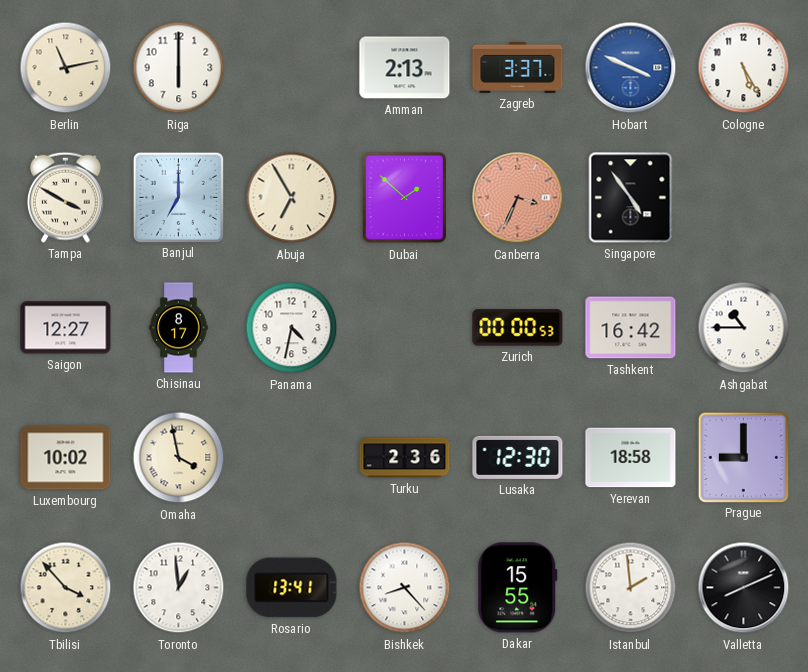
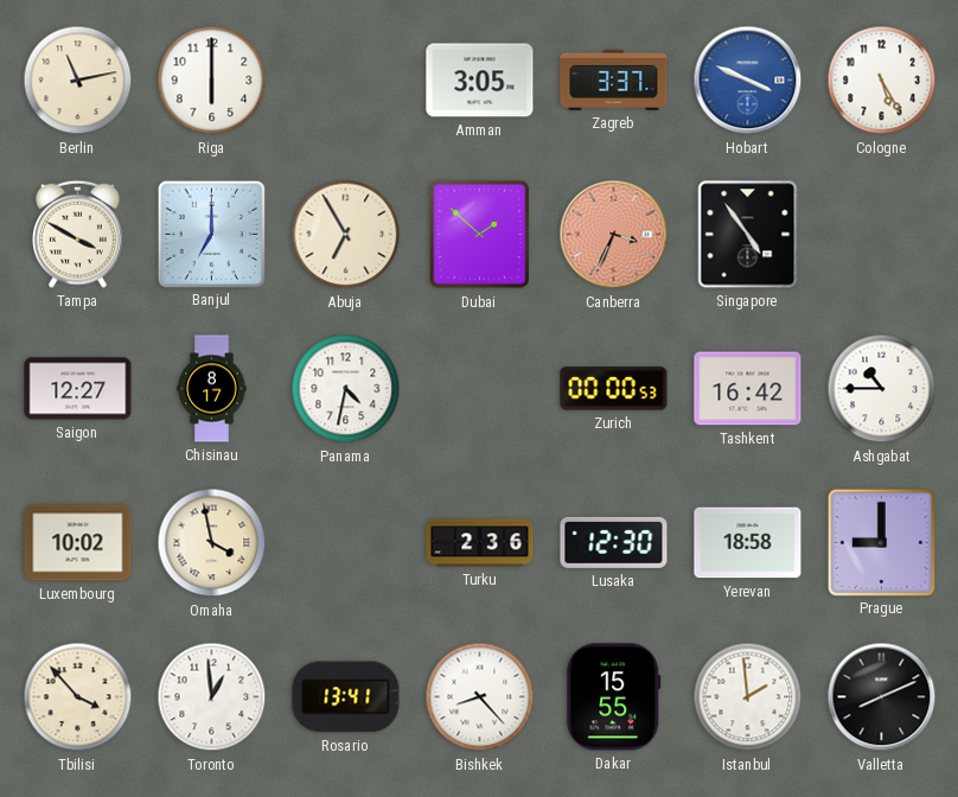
Amman: 2:13 -> 3:05 (480, 81)
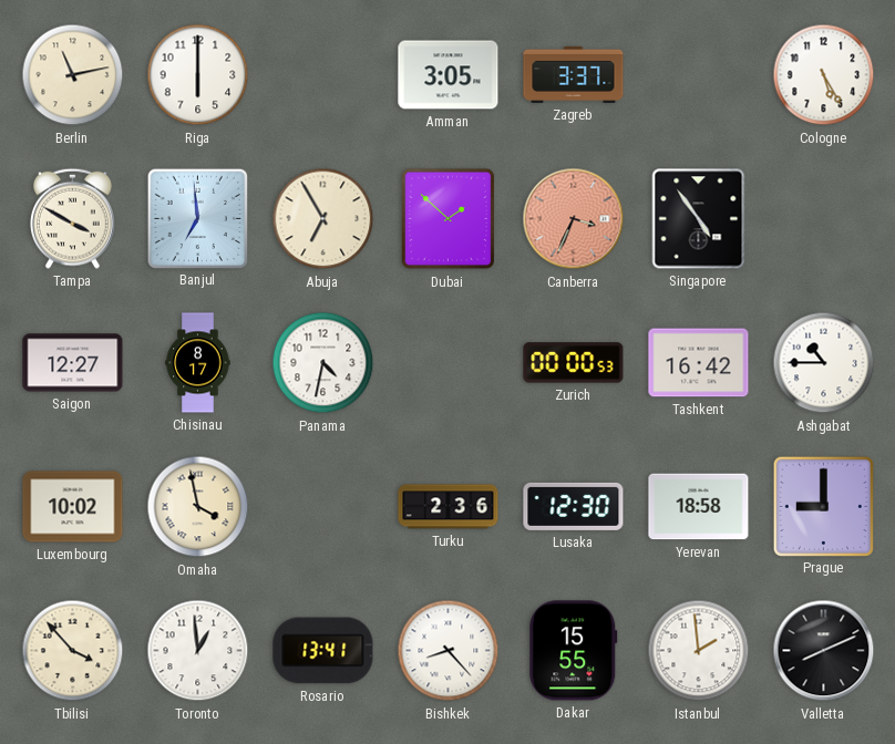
Hobart: 3:49 -> none (748, 81)
Banjul: 7:00 -> 6:59 (197, 218)
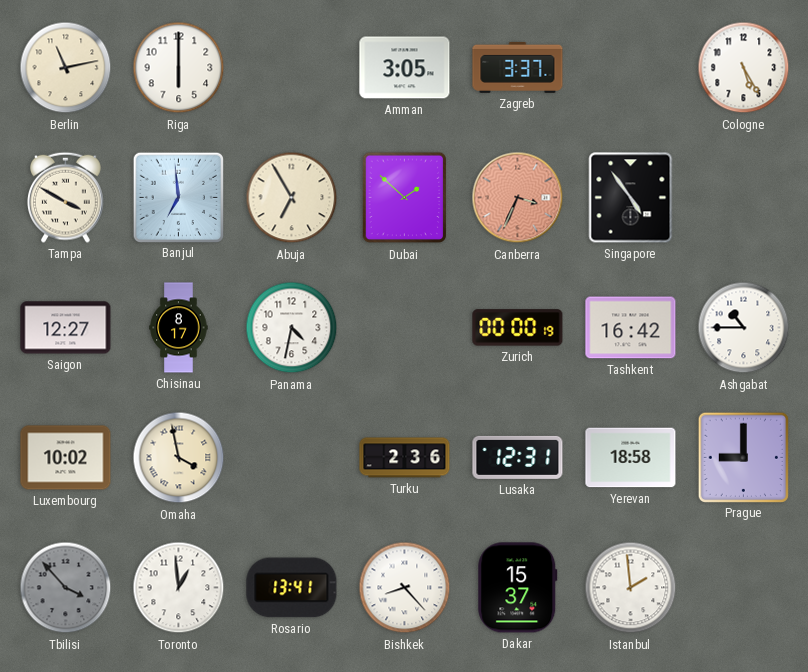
Zurich: 00:00:53 -> 00:00:19 (518, 328)
Lusaka: 12:30 -> 12:31 (518, 457)
Tbilisi dial: cream -> grey (66, 588)
Dakar: 15:55 -> 15:37 (518, 588)
Valletta: 8:11 -> none (824, 651)
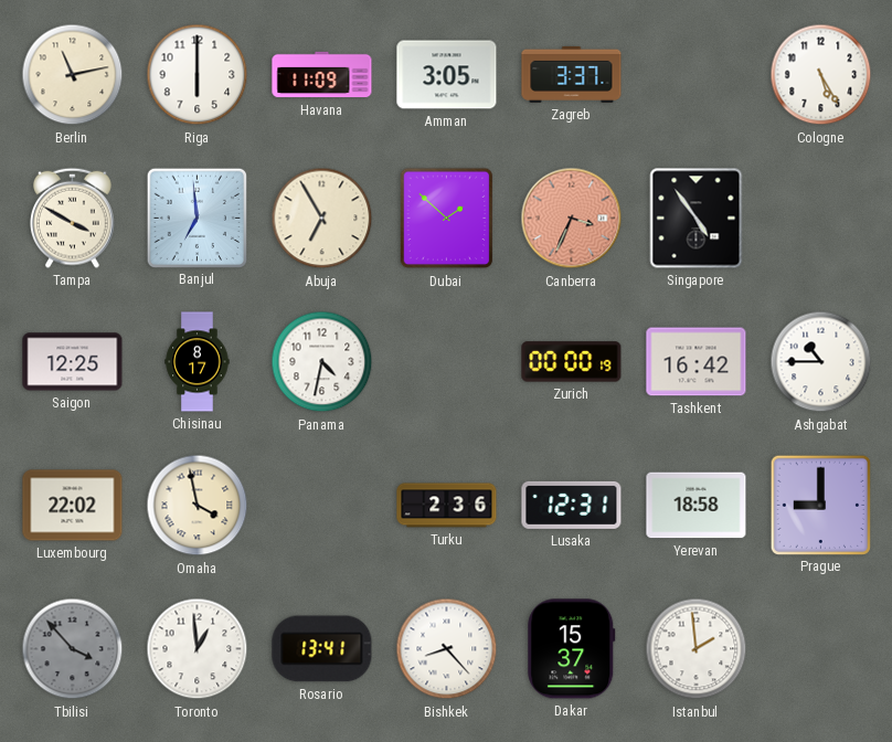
Havana: none -> 11:09 (322, 75)
Saigon: 12:27 -> 12:25 (73, 362)
Luxembourg: 10:02 -> 22:02 (73, 506)
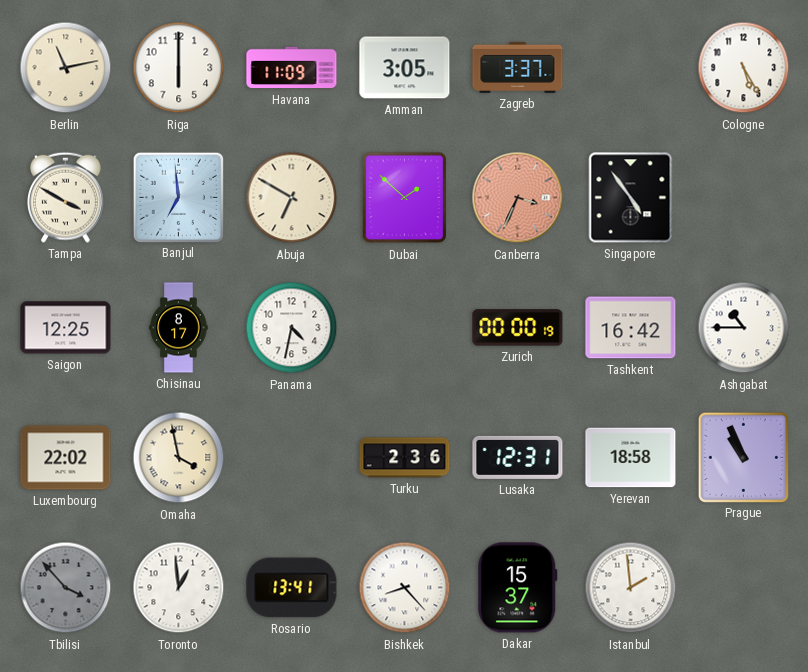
Abuja: 6:55 -> 6:50 (292, 198)
Prague: 9:00 -> 10:56 (743, 457)
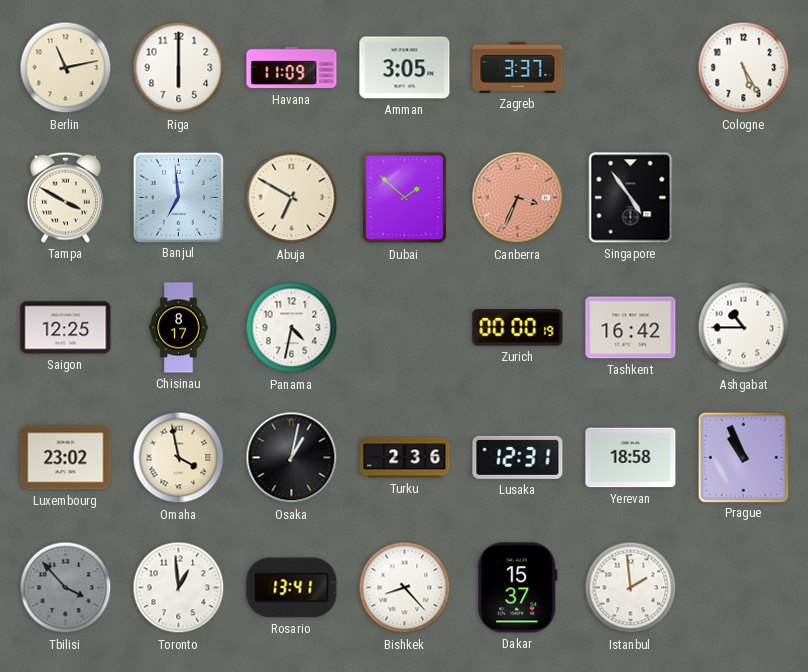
Luxembourg: 22:02 -> 23:02 (66, 458)
Osaka: none -> 1:02 (292, 458)
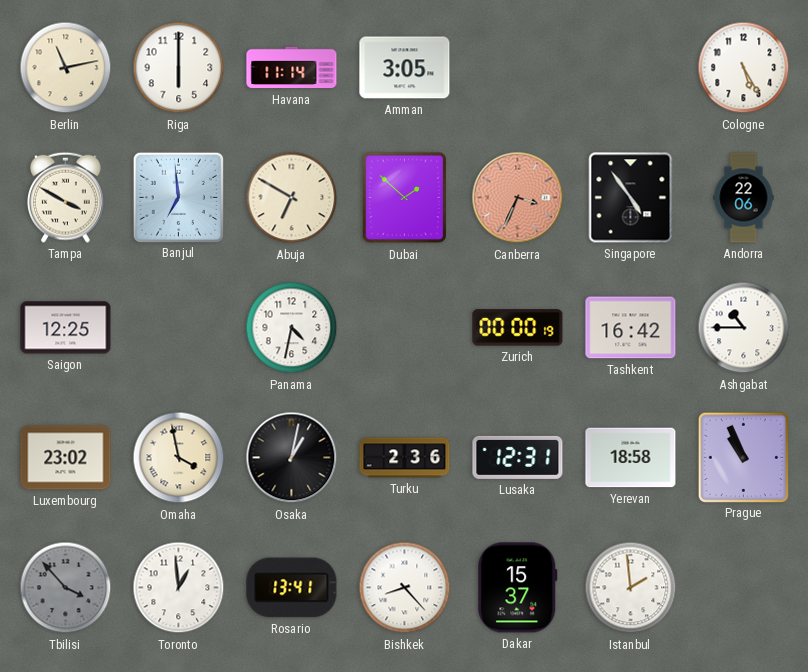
Havana: 11:09 -> 11:14 (292, 68)
Zagreb: 3:37 -> none (518, 67)
Andorra: none -> 22:06 (744, 198)
Chisinau: 8:17 -> none (179, 328)
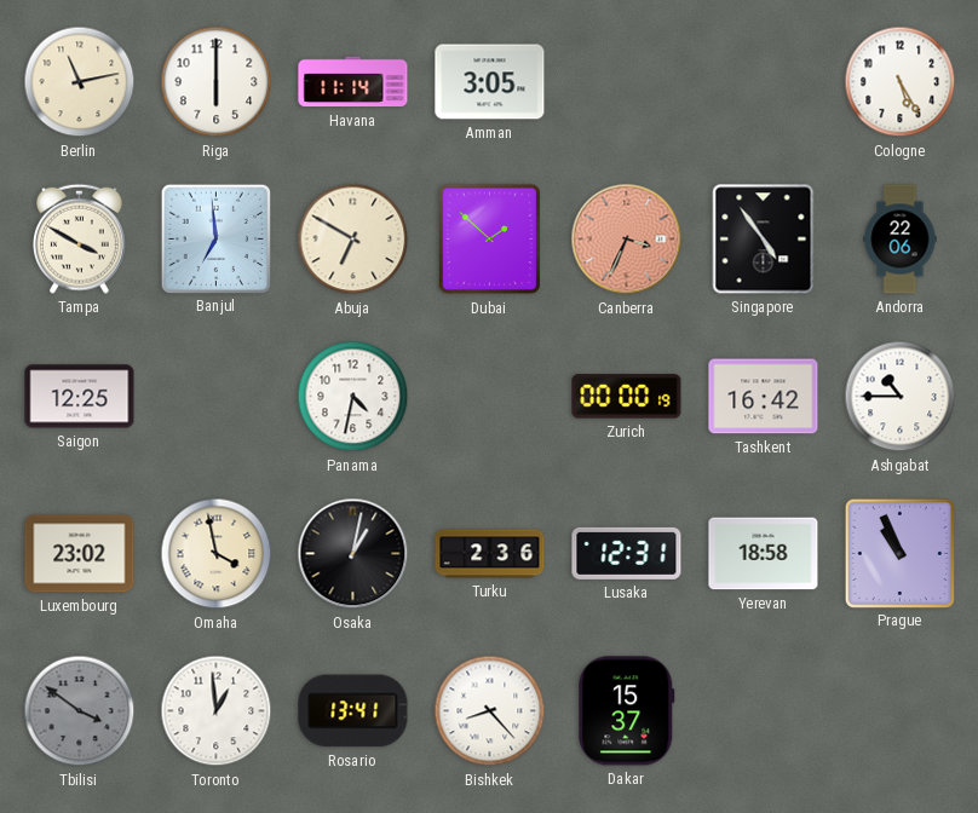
Tbilisi: 3:53 -> 3:51 (80, 711)
Istanbul: 1:59 -> none (631, 588)
